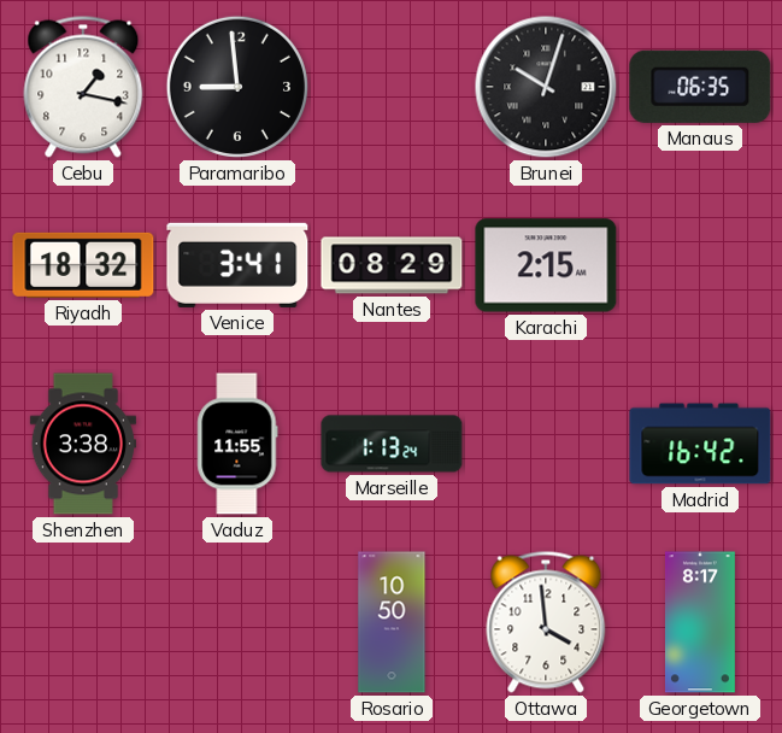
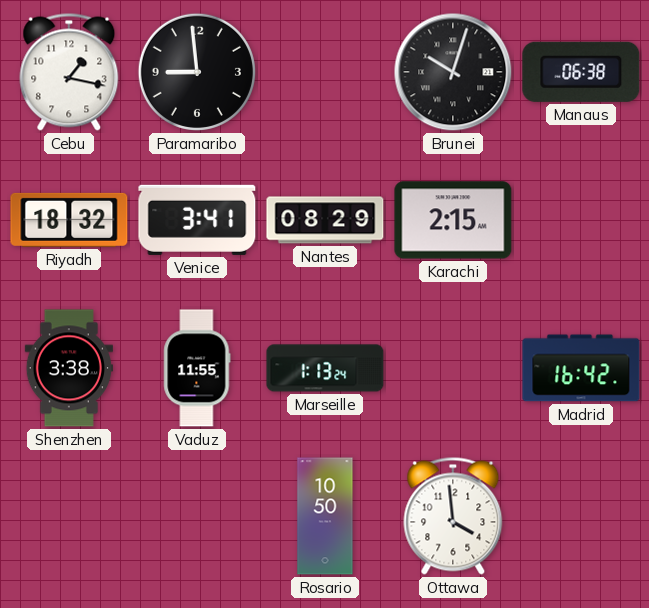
Manaus: 06:35 -> 06:38 (581, 72)
Georgetown: 8:17 -> none (700, 622)
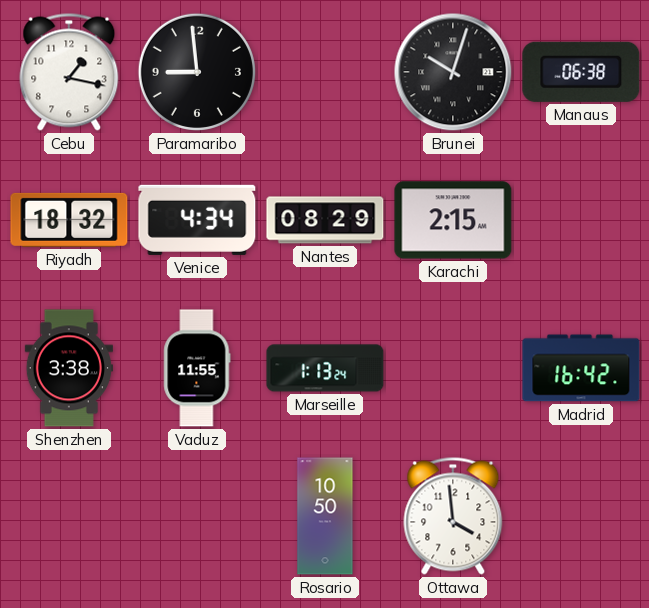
Venice: 3:41 -> 4:34 (197, 220)
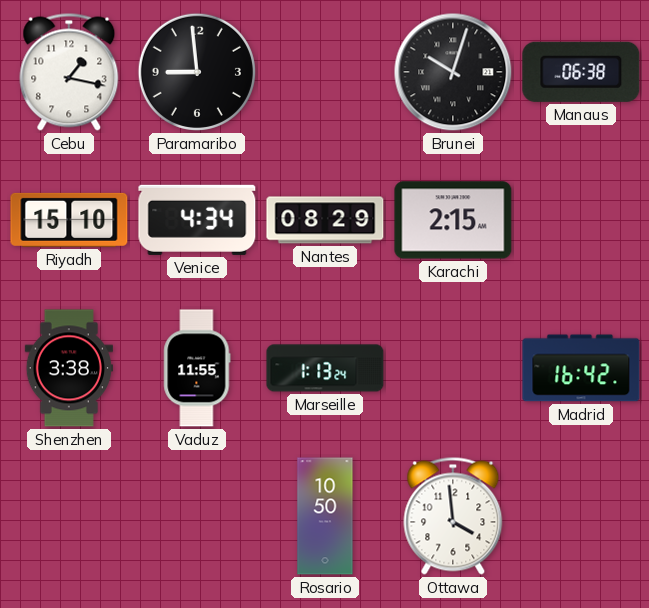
Riyadh: 18:32 -> 15:10 (69, 220)
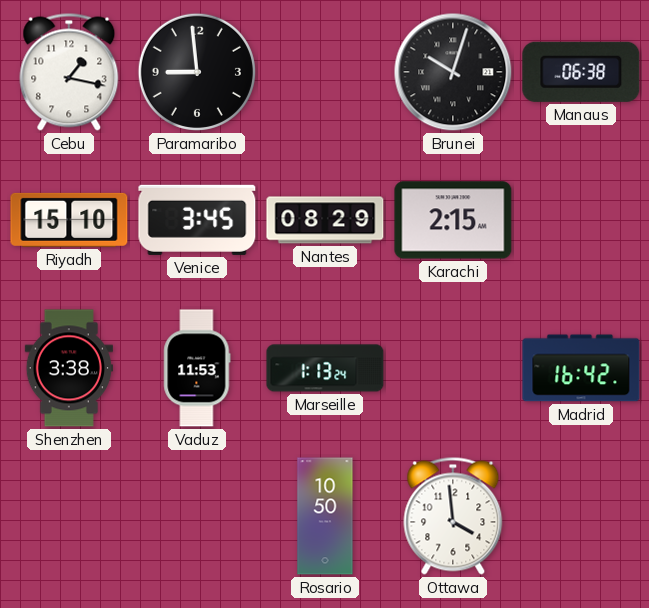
Venice: 4:34 -> 3:45 (197, 220)
Vaduz: 11:55 -> 11:53 (197, 368)
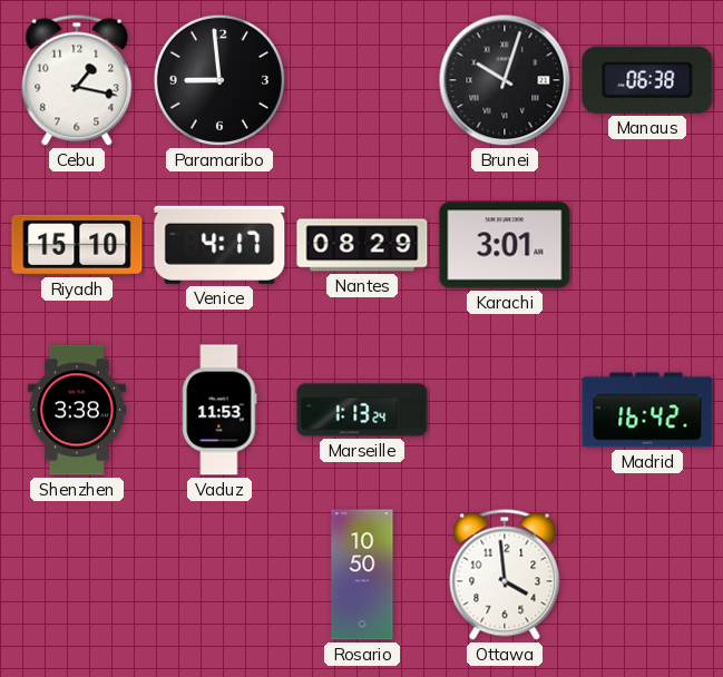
Venice: 3:45 -> 4:17 (219, 245)
Karachi: 2:15 -> 3:01 (505, 245)
